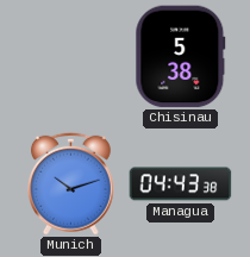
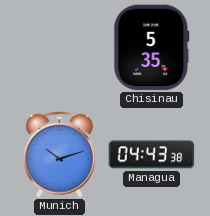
Chisinau: 5:38 -> 5:35 (152, 48)
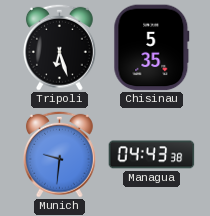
Tripoli: none -> 6:27 (59, 47)
Munich: 10:12 -> 9:31 (59, 154)
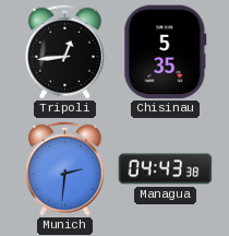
Tripoli: 6:27 -> 12:44 (64, 51)
Munich: 9:31 -> 2:31 (64, 168)
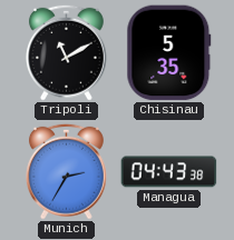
Tripoli: 12:44 -> 11:10 (66, 52)
Munich: 2:31 -> 2:35 (66, 171)
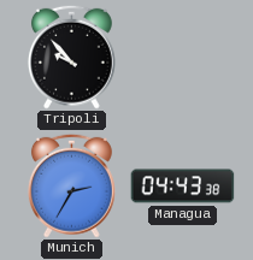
Tripoli: 11:10 -> 9:53 (71, 57)
Chisinau: 5:35 -> none (169, 53)
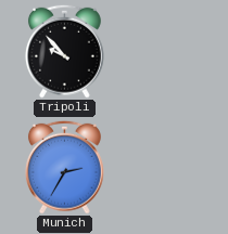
Managua: 04:43 -> none (183, 187)
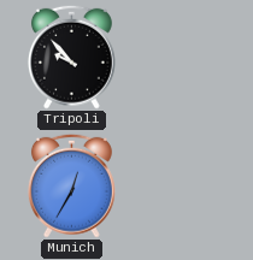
Munich: 2:35 -> 12:35 (71, 185)
